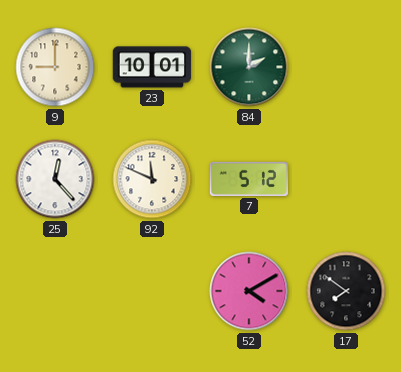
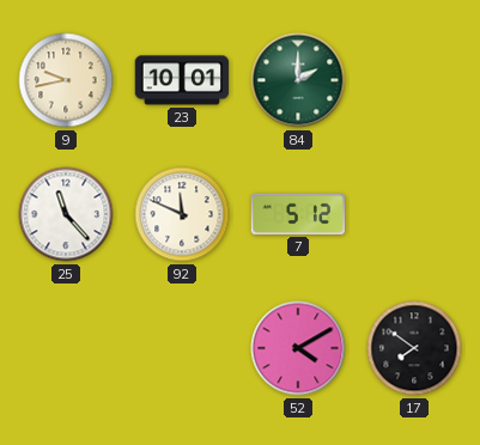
9: 9:00 -> 9:43 (66, 80)
25: 12:23 -> 11:23 (66, 214)
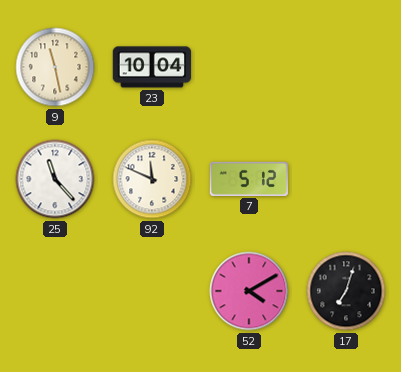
9: 9:43 -> 11:28 (55, 67)
23: 10:01 -> 10:04 (152, 67)
84: 2:00 -> none (298, 80)
17: 7:51 -> 7:03 (346, 291)
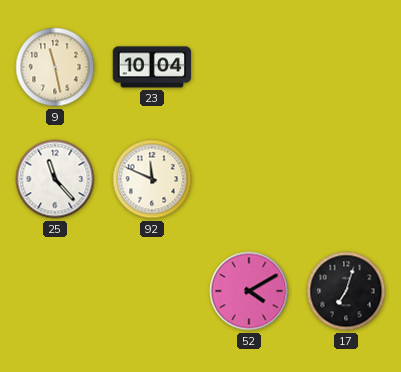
7: 5:12 -> none (248, 179)
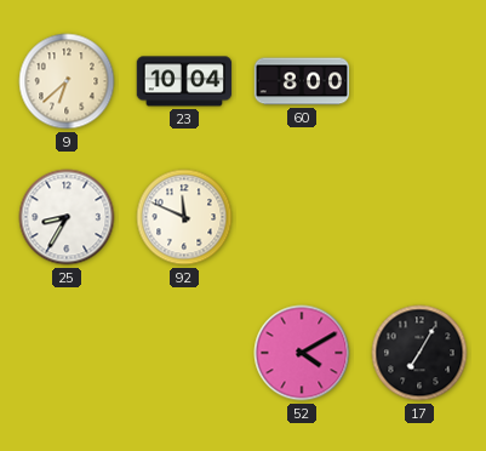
9: 11:28 -> 6:38 (67, 81)
60: none -> 8:00 (302, 81)
25: 11:23 -> 8:35 (67, 217)
17: 7:03 -> 7:05 (419, 353)
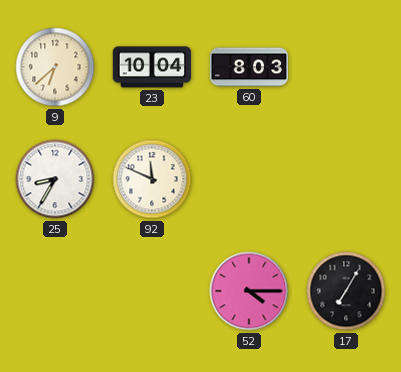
60: 8:00 -> 8:03 (249, 67)
52: 4:10 -> 4:15 (249, 291)
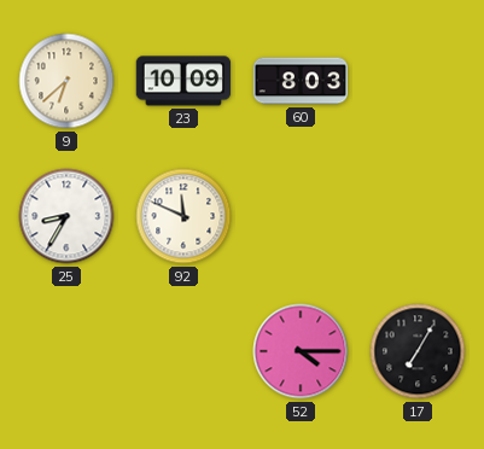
23: 10:04 -> 10:09 (183, 81)
